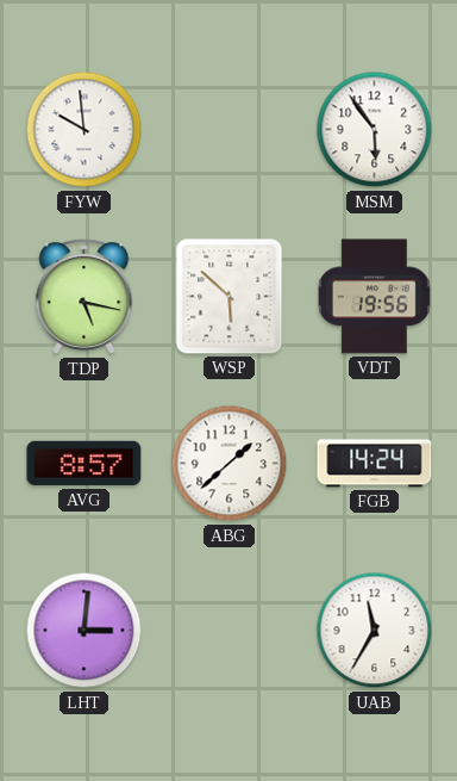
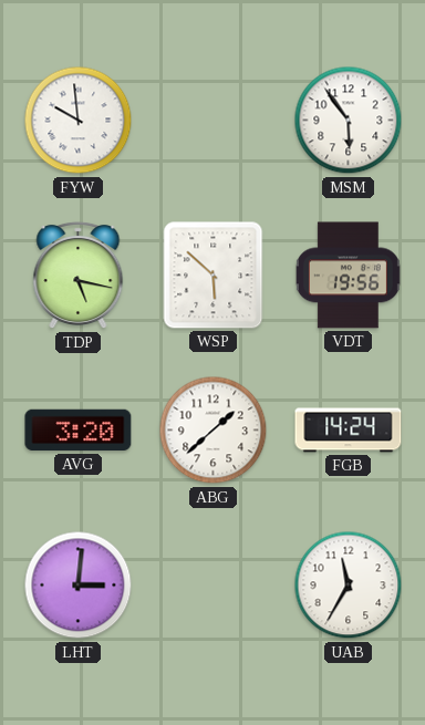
AVG: 8:57 -> 3:20 (79, 431)
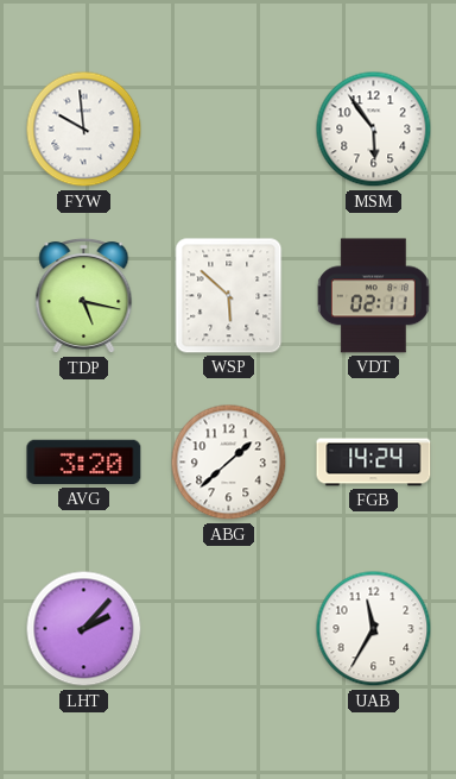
VDT: 19:56 -> 02:11 (373, 296)
LHT: 3:01 -> 2:07 (84, 629)
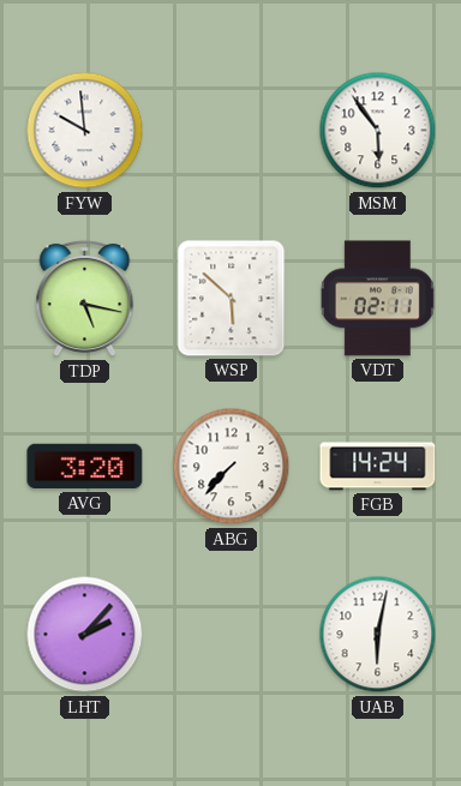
ABG: 1:38 -> 7:37 (232, 467)
UAB: 11:35 -> 6:02 (378, 635)
